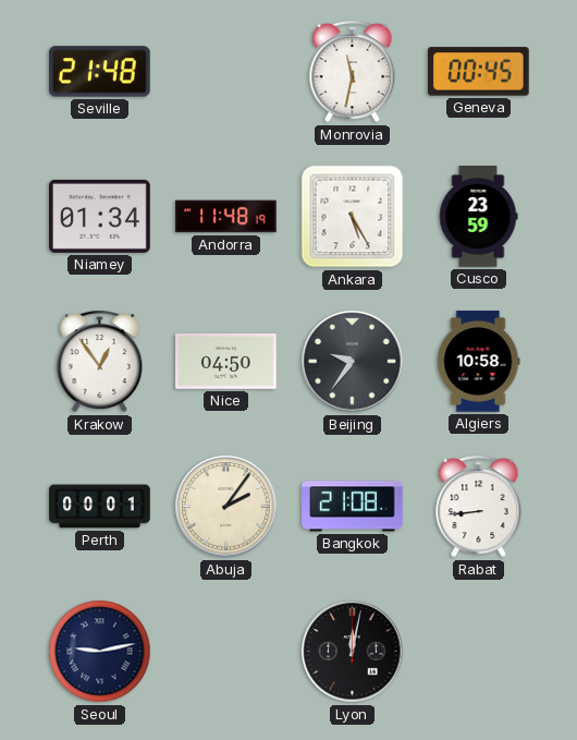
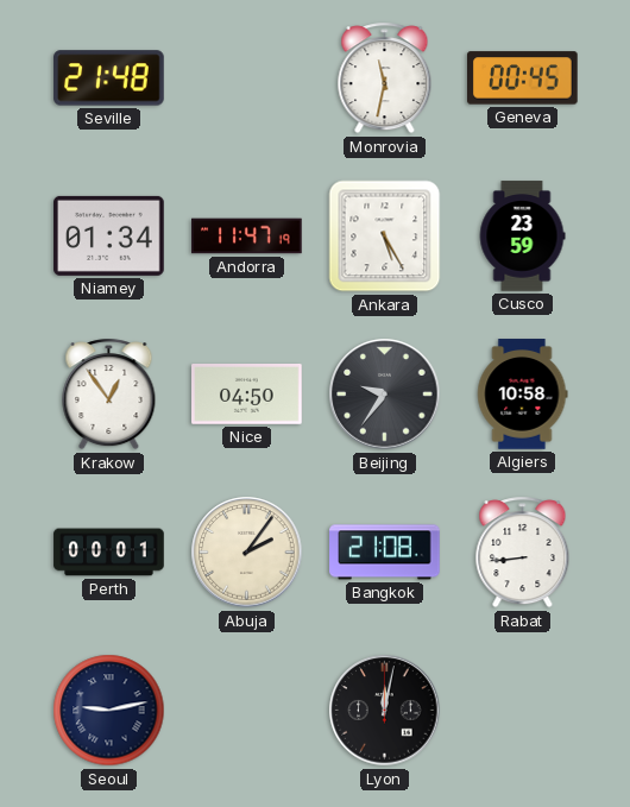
Andorra: 11:48 -> 11:47 (247, 237)
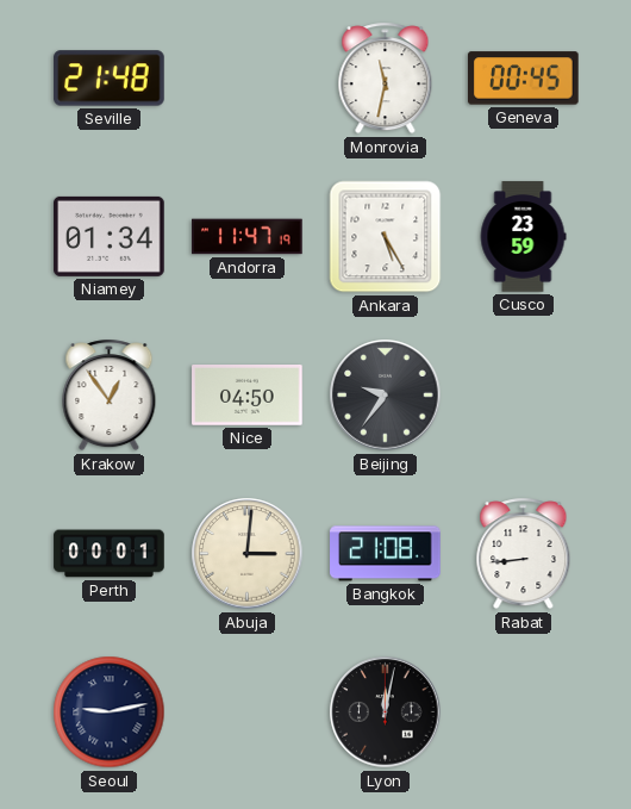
Algiers: 10:58 -> none (522, 395)
Abuja: 2:06 -> 3:01 (248, 554)
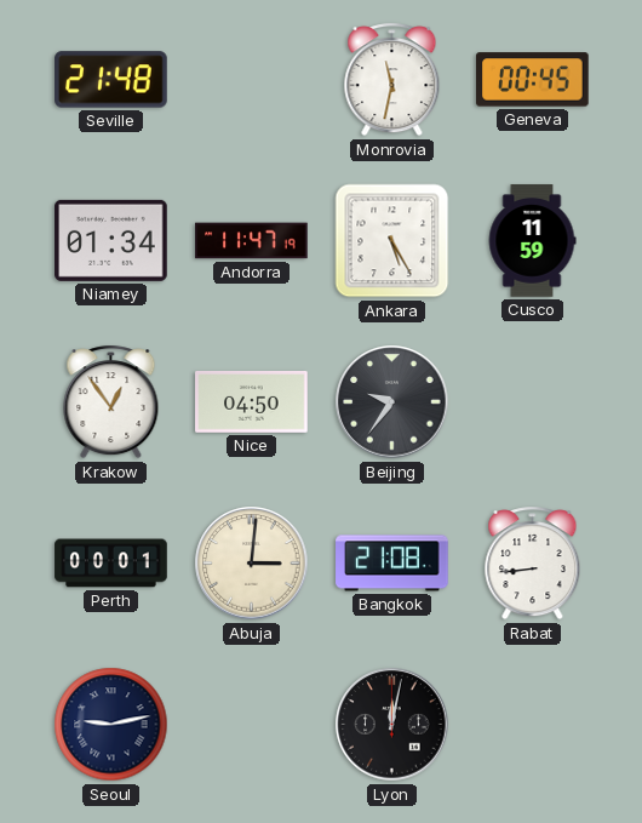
Cusco: 23:59 -> 11:59 (532, 241)
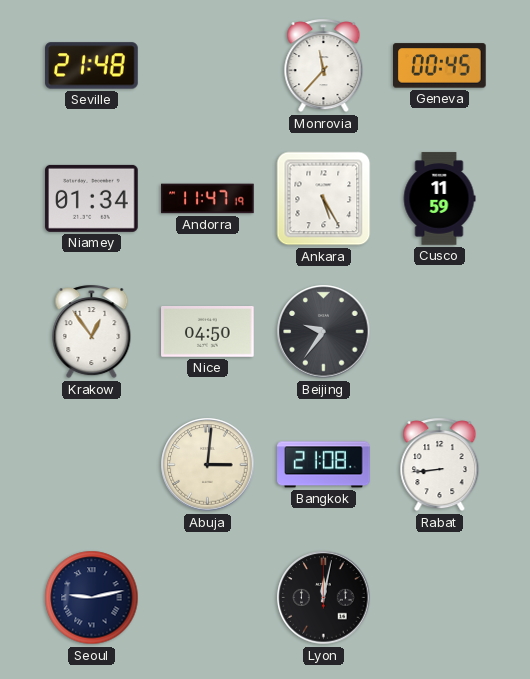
Monrovia: 11:32 -> 11:37 (324, 66)
Perth: 00:01 -> none (111, 564)
